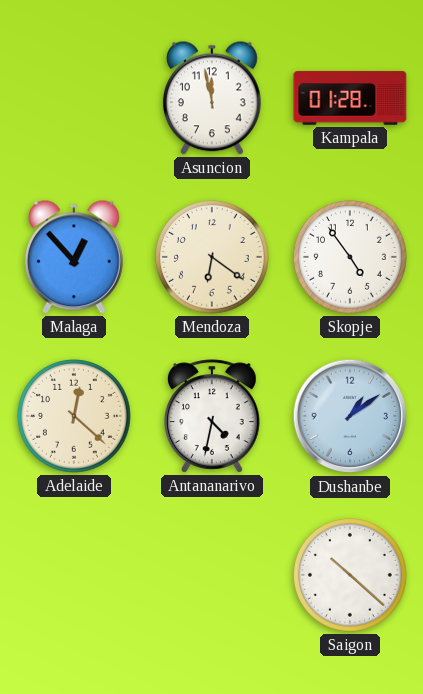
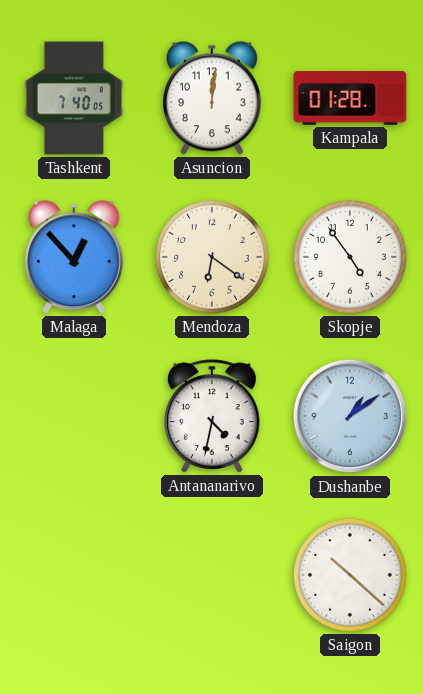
Tashkent: none -> 7:40 (74, 98)
Asuncion: 11:58 -> 12:01 (212, 98)
Adelaide: 12:22 -> none (75, 417)
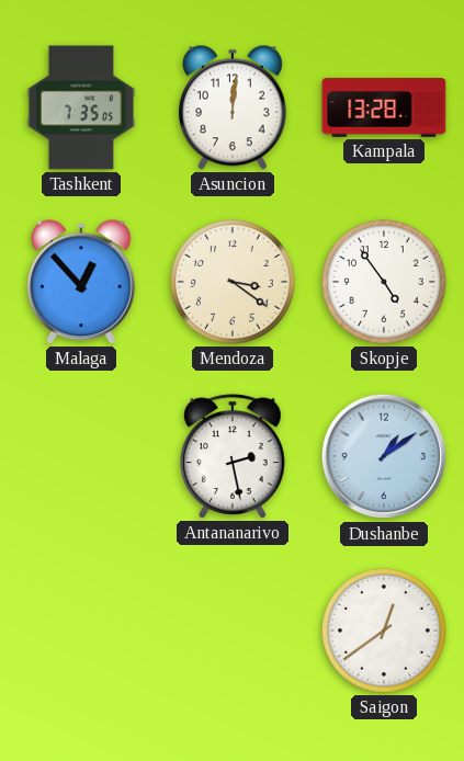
Tashkent: 7:40 -> 7:35 (81, 107)
Kampala: 01:28 -> 13:28 (384, 107)
Mendoza: 6:21 -> 3:21 (234, 283)
Antananarivo: 4:32 -> 2:28 (234, 456)
Saigon: 10:22 -> 12:39 (385, 632)
